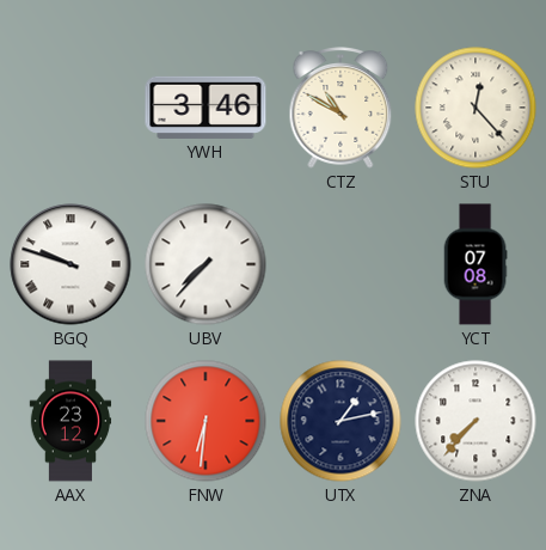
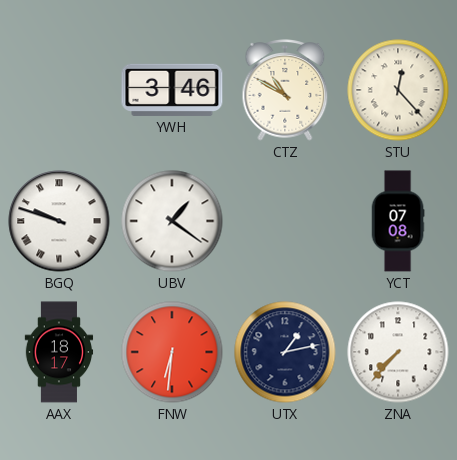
UBV: 7:37 -> 1:21 (172, 221)
AAX: 23:12 -> 18:17 (59, 352)
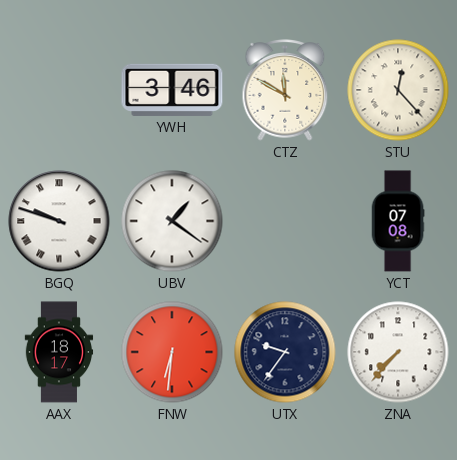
CTZ: 10:50 -> 11:50 (285, 90)
UTX: 1:13 -> 9:36 (285, 352)
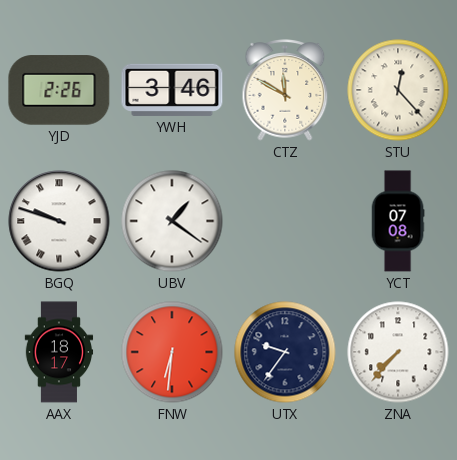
YJD: none -> 2:26 (59, 90)
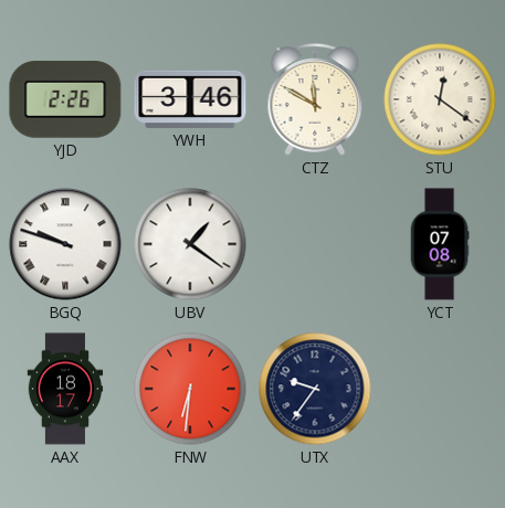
STU: 12:23 -> 12:21 (440, 99)
ZNA: 7:37 -> none (398, 352)
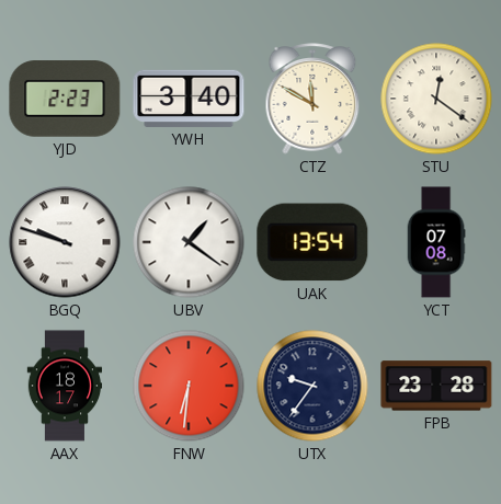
YJD: 2:26 -> 2:23 (65, 99)
YWH: 3:46 -> 3:40 (189, 99)
UAK: none -> 13:54 (312, 242)
FPB: none -> 23:28 (436, 386)
